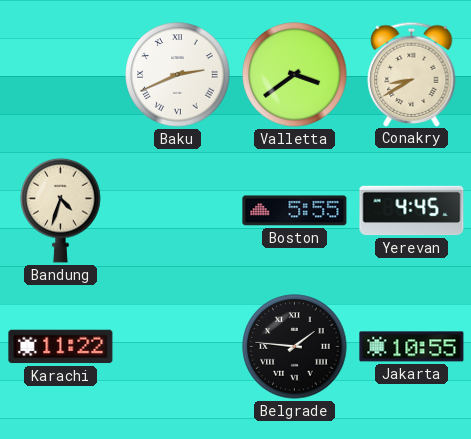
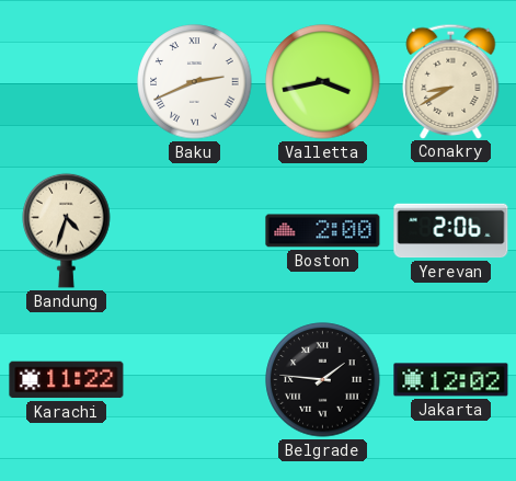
Valletta: 3:39 -> 3:43 (323, 82)
Boston: 5:55 -> 2:00 (323, 231)
Yerevan: 4:45 -> 2:06 (451, 231)
Jakarta: 10:55 -> 12:02 (451, 380)
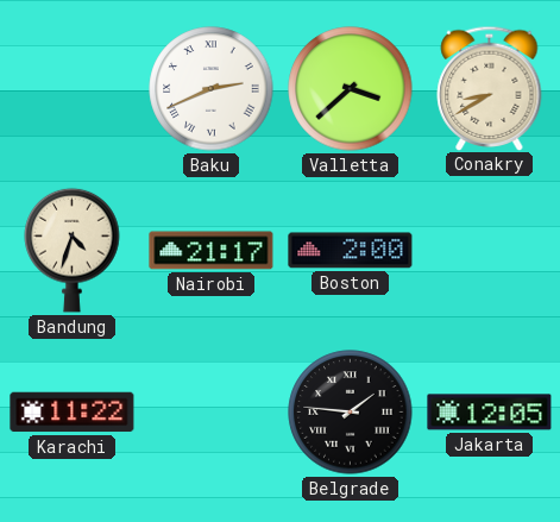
Valletta: 3:43 -> 3:38 (351, 89)
Nairobi: none -> 21:17 (212, 251)
Yerevan: 2:06 -> none (451, 231)
Jakarta: 12:02 -> 12:05 (490, 413)
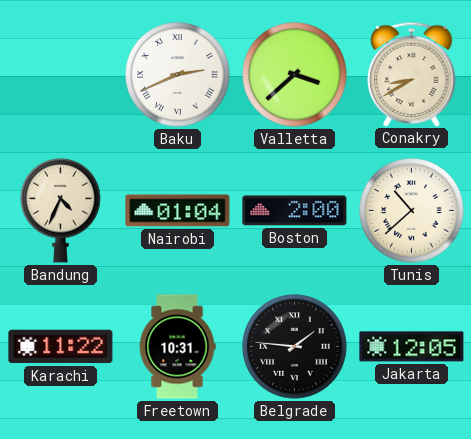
Bandung: 4:33 -> 4:34 (61, 210)
Nairobi: 21:17 -> 01:04 (178, 211)
Tunis: none -> 10:38 (412, 211)
Freetown: none -> 10:31 (177, 347)
